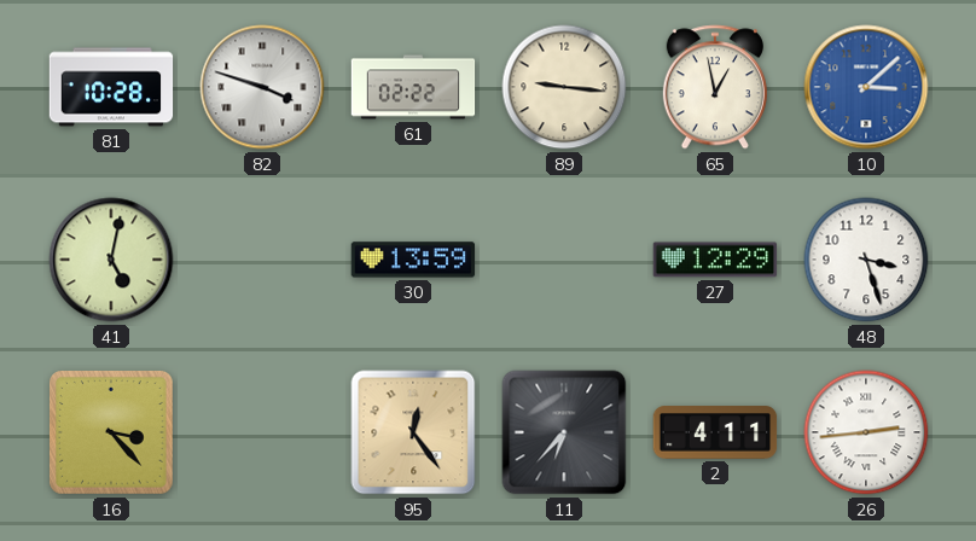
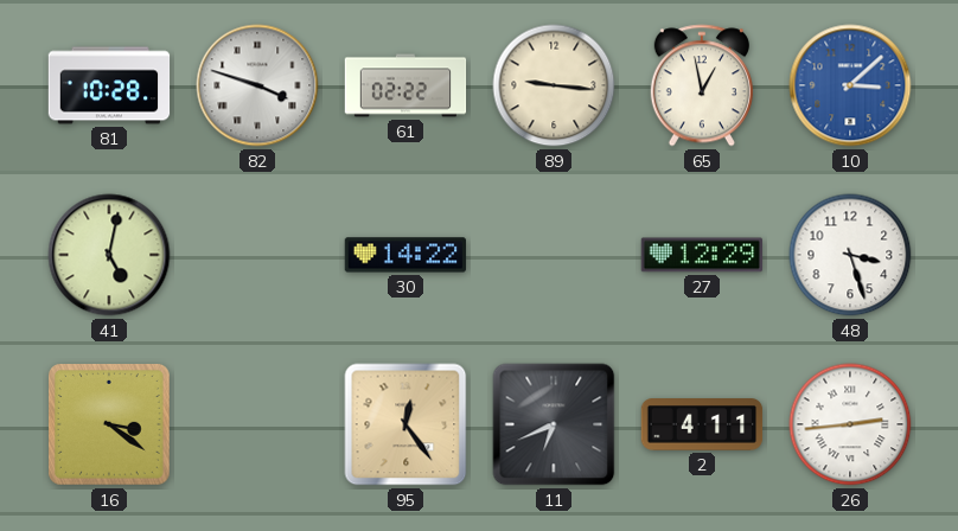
30: 13:59 -> 14:22 (405, 255)
16: 3:23 -> 3:21 (110, 426)
11: 6:37 -> 6:41 (554, 424)
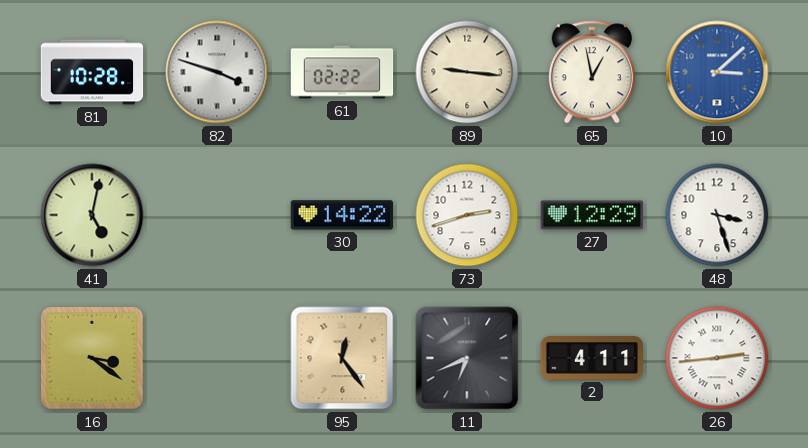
73: none -> 2:42 (467, 215)
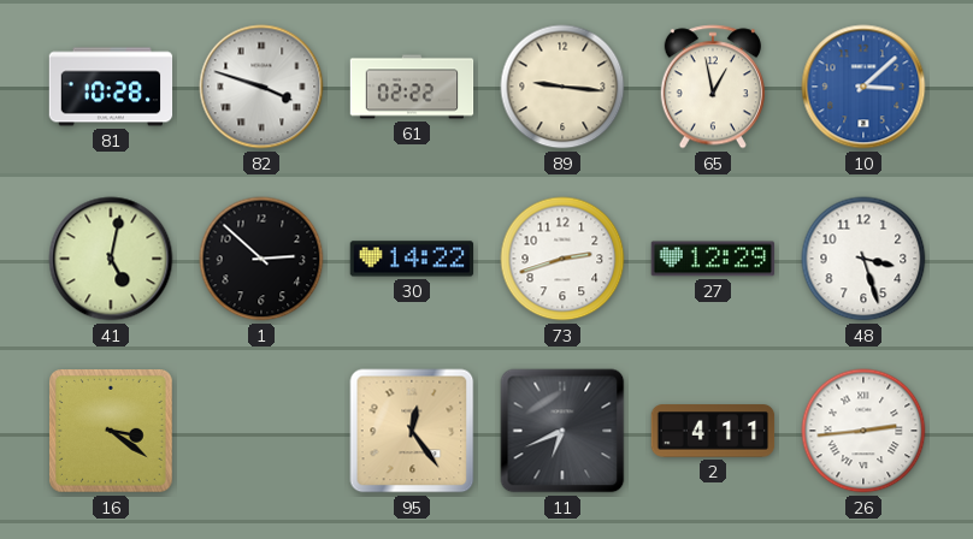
1: none -> 2:52 (261, 259)
